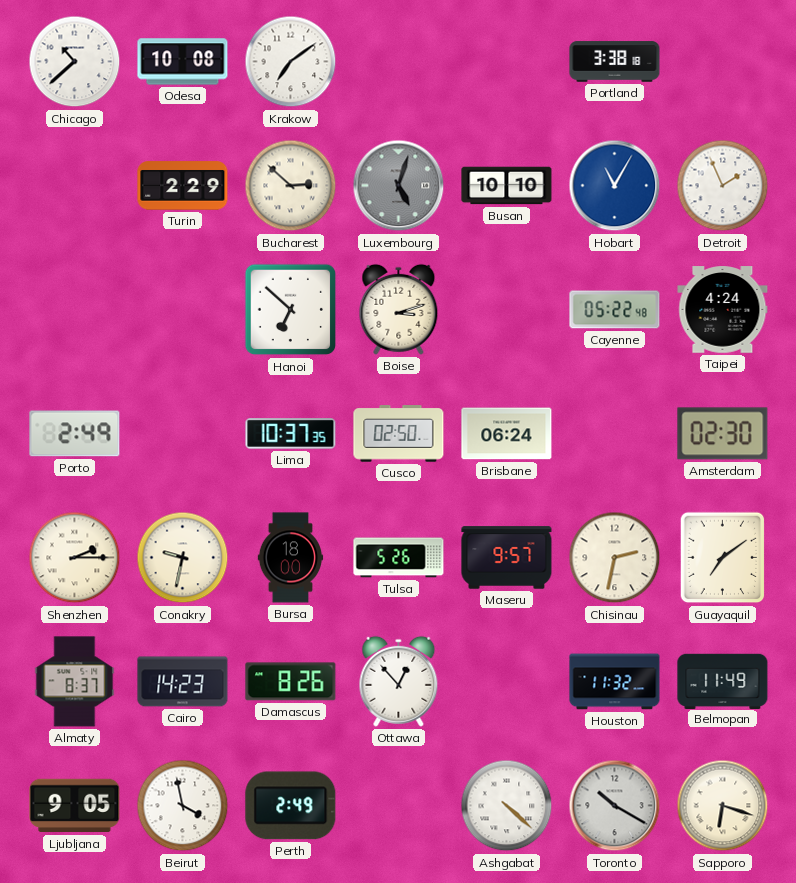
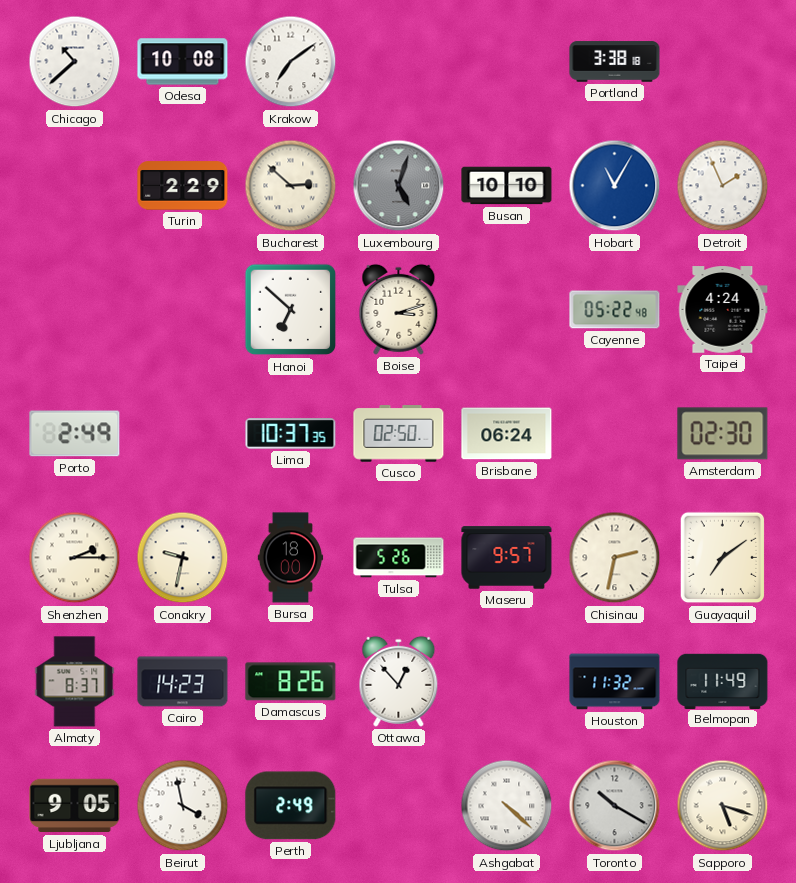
Sapporo: 6:18 -> 5:18 (723, 806)
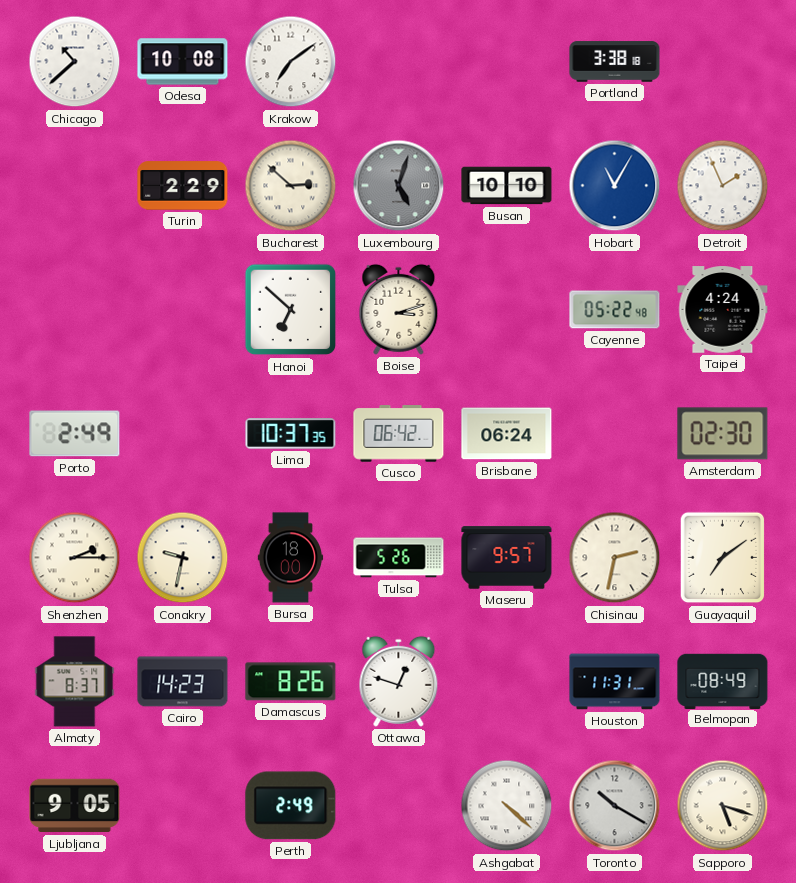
Cusco: 02:50 -> 06:42 (399, 434)
Ottawa: 12:53 -> 12:48 (399, 681)
Houston: 11:32 -> 11:31 (615, 682)
Belmopan: 11:49 -> 08:49 (723, 681)
Beirut: 3:58 -> none (183, 806)
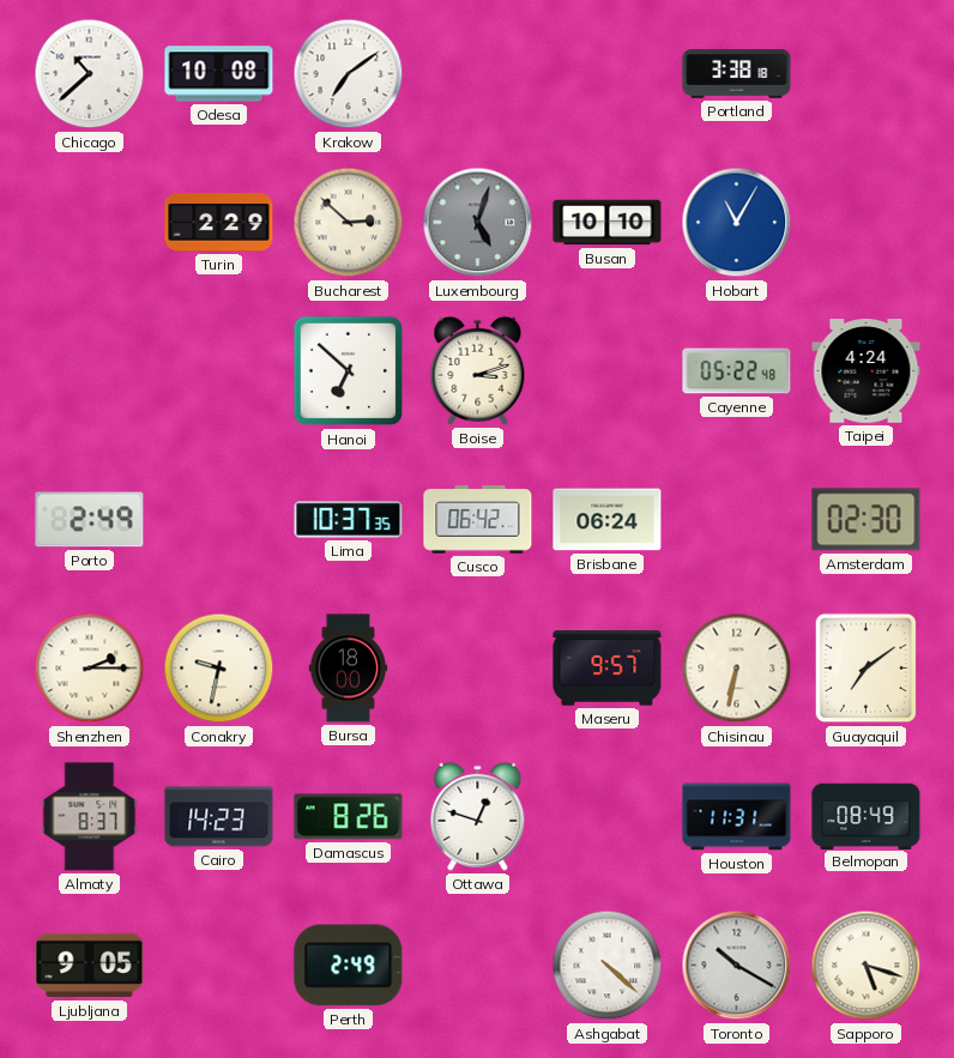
Detroit: 1:56 -> none (723, 186)
Tulsa: 5:26 -> none (399, 558)
Chisinau: 2:32 -> 6:32 (737, 669)
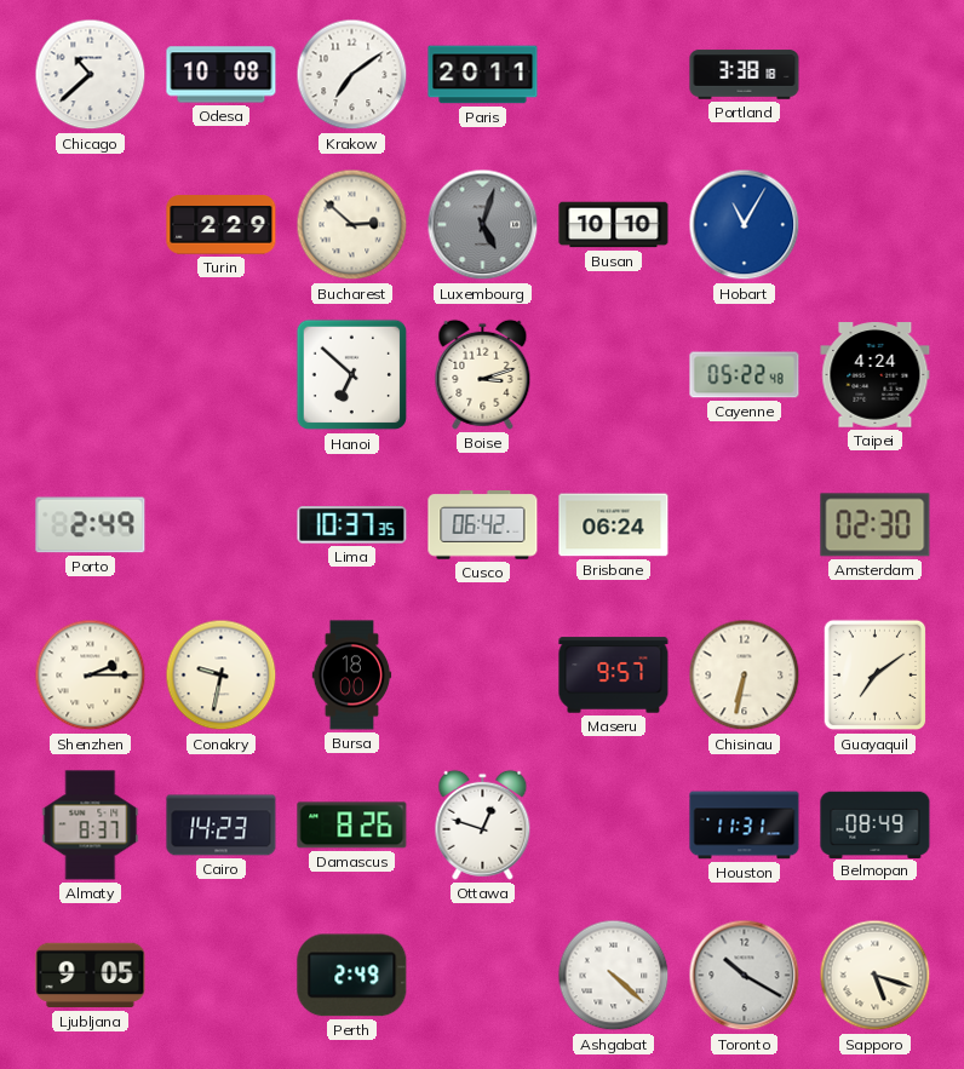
Paris: none -> 20:11 (483, 75)
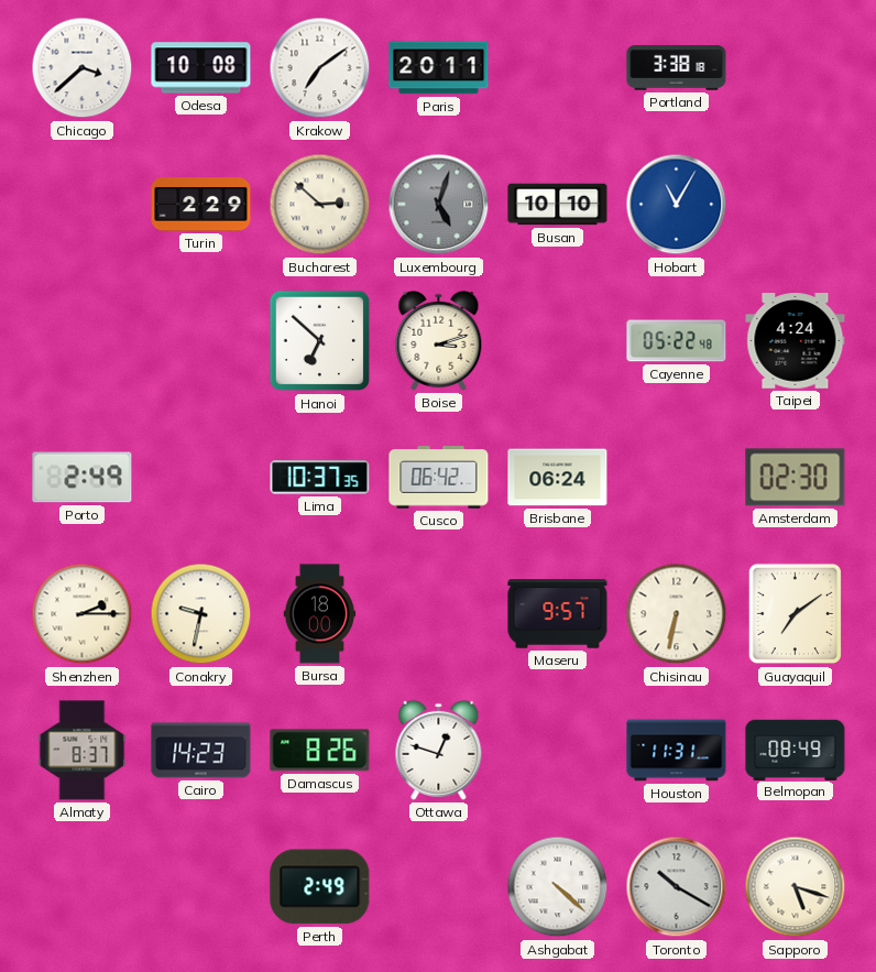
Chicago: 10:38 -> 3:38 (83, 68)
Ljubljana: 9:05 -> none (91, 976)
